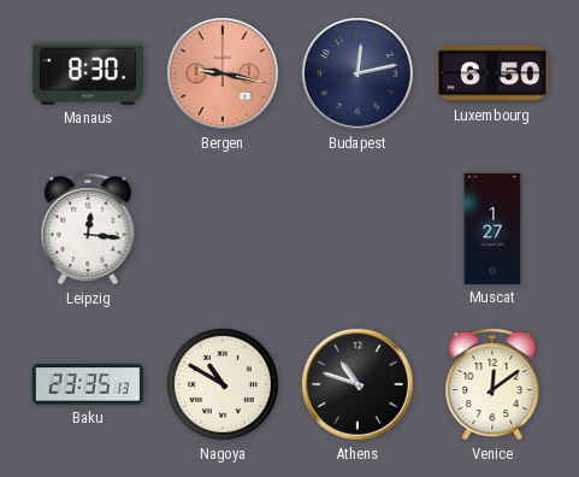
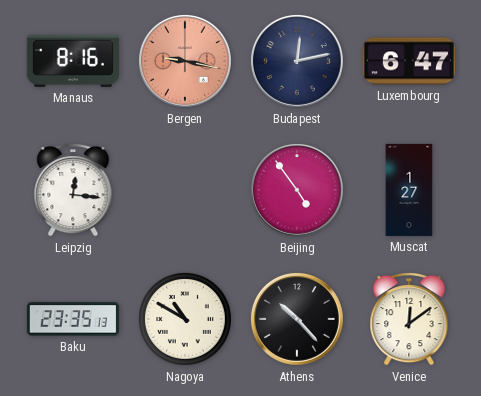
Manaus: 8:30 -> 8:16 (73, 61)
Luxembourg: 6:50 -> 6:47 (409, 61)
Beijing: none -> 4:54 (297, 190)
Athens: 10:48 -> 10:23 (297, 319)
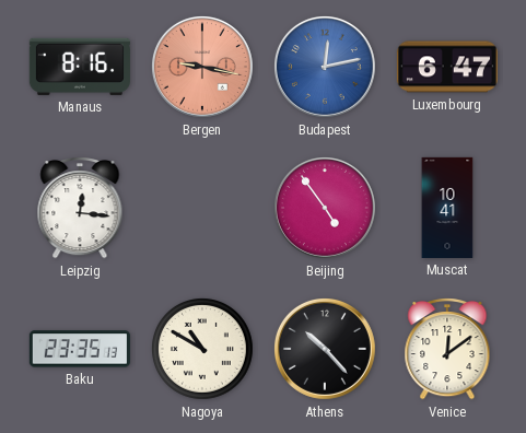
Budapest dial: navy -> blue (325, 67)
Muscat: 1:27 -> 10:41 (447, 208)
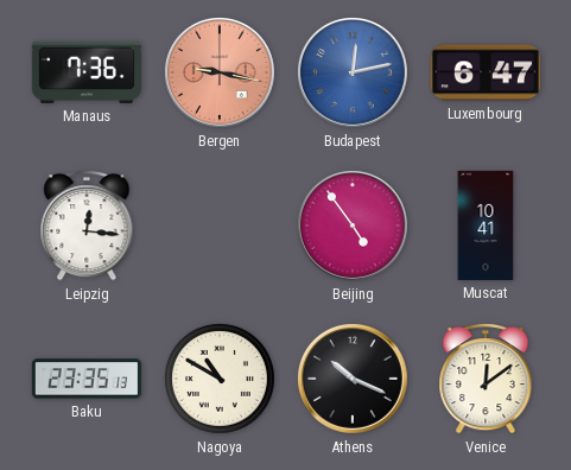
Manaus: 8:16 -> 7:36 (87, 72)
Athens: 10:23 -> 10:19 (353, 379)
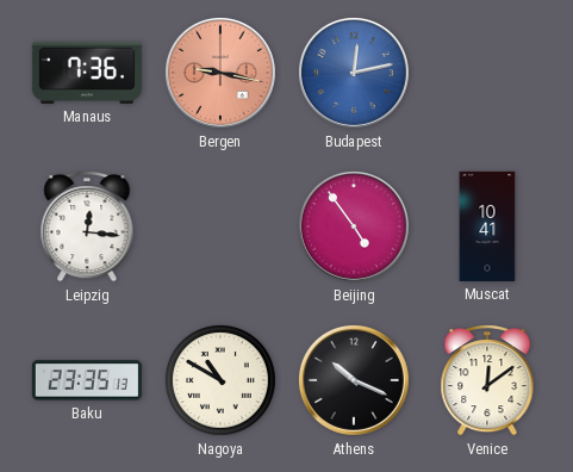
Luxembourg: 6:47 -> none (486, 72)
